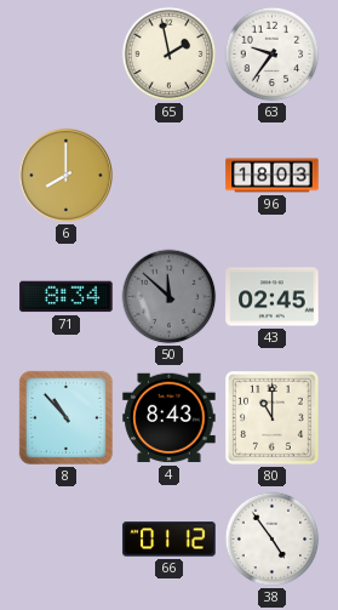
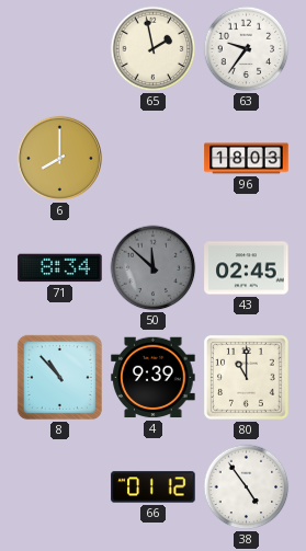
4: 8:43 -> 9:39 (154, 378)
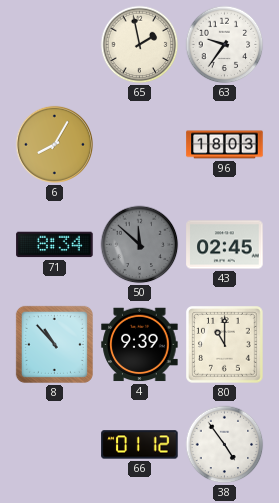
6: 8:00 -> 8:05 (54, 144)
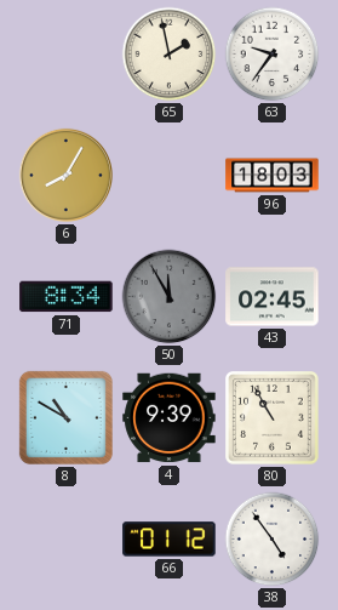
50: 11:52 -> 11:55 (170, 297)
8: 10:53 -> 10:50 (65, 417)
80: 11:00 -> 10:55 (273, 418)
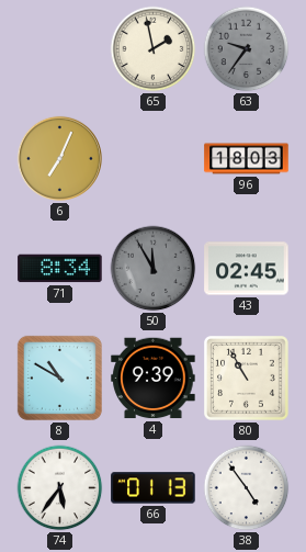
63 dial: white -> grey (247, 49)
6: 8:05 -> 7:04 (59, 158)
74: none -> 5:36 (60, 488)
66: 01:12 -> 01:13 (154, 488)
